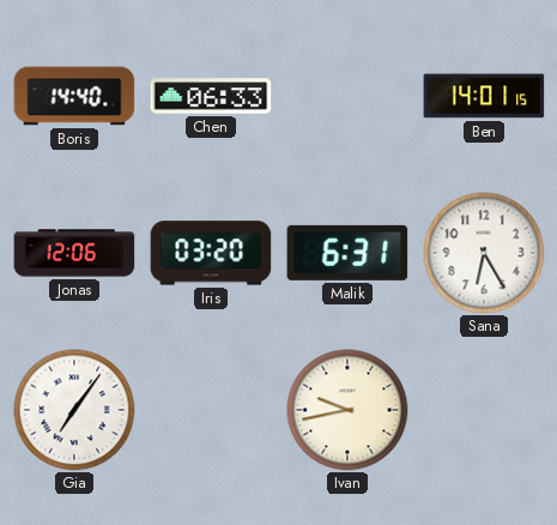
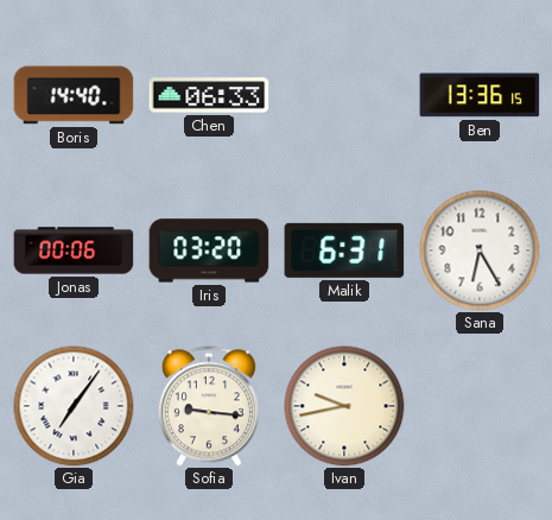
Ben: 14:01 -> 13:36 (480, 95)
Jonas: 12:06 -> 00:06 (74, 251)
Sofia: none -> 9:16 (209, 406)
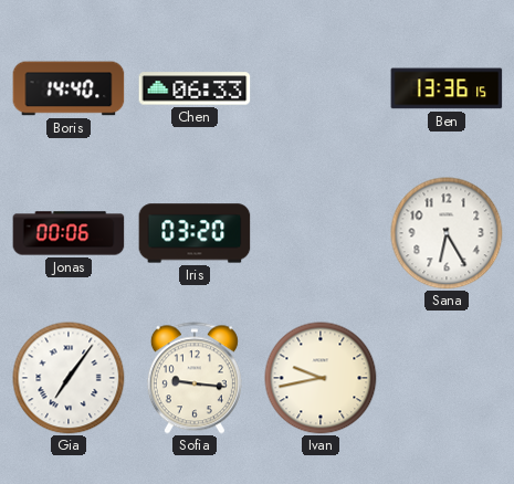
Malik: 6:31 -> none (344, 251)
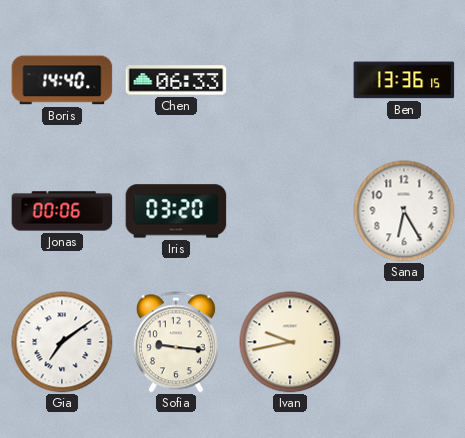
Gia: 7:06 -> 7:09 (62, 342)
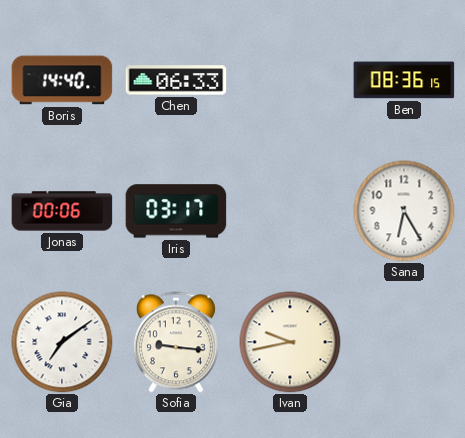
Ben: 13:36 -> 08:36 (404, 80)
Iris: 03:20 -> 03:17 (176, 211)
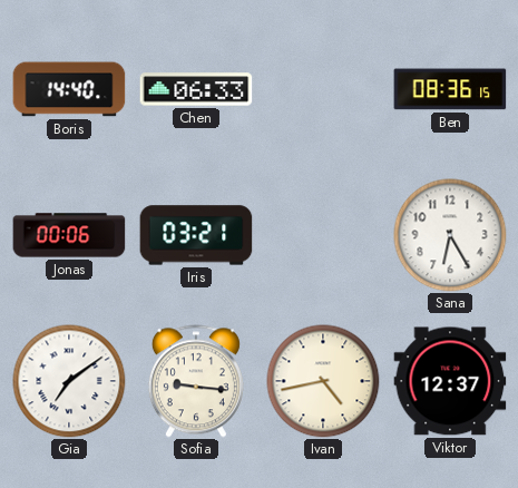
Iris: 03:17 -> 03:21 (196, 235)
Ivan: 9:43 -> 4:43 (323, 381)
Viktor: none -> 12:37 (450, 381)
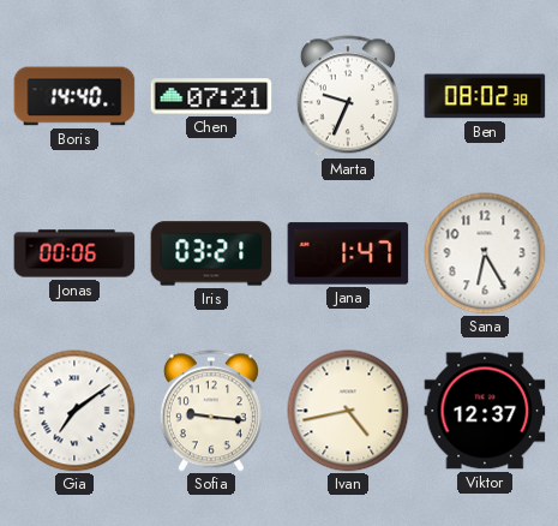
Chen: 06:33 -> 07:21 (211, 96)
Marta: none -> 9:34 (348, 96)
Ben: 08:36 -> 08:02 (485, 96)
Jana: none -> 1:47 (348, 253)
